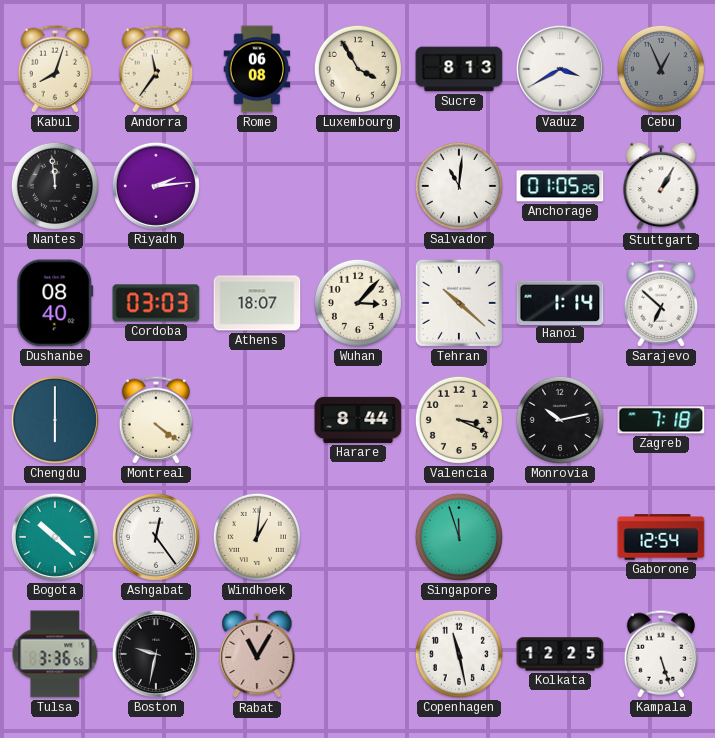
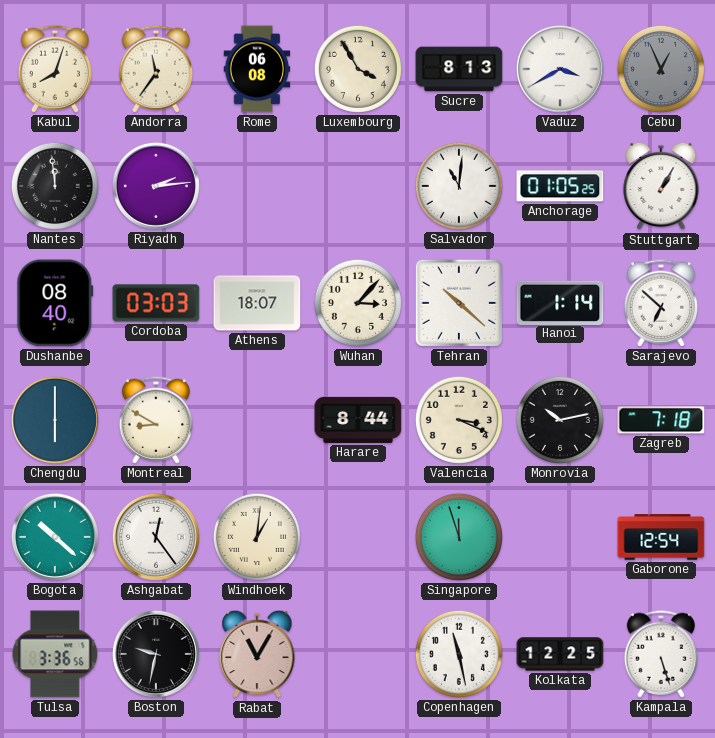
Montreal: 4:21 -> 8:50 (156, 420)
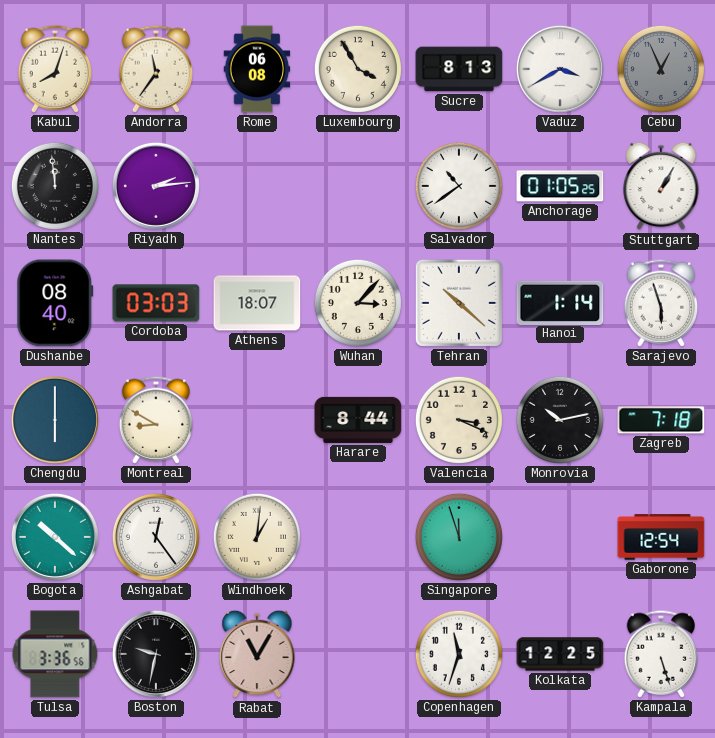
Salvador: 11:01 -> 10:39 (459, 186)
Sarajevo: 6:52 -> 5:57 (661, 303)
Copenhagen: 11:28 -> 11:33 (459, 654)
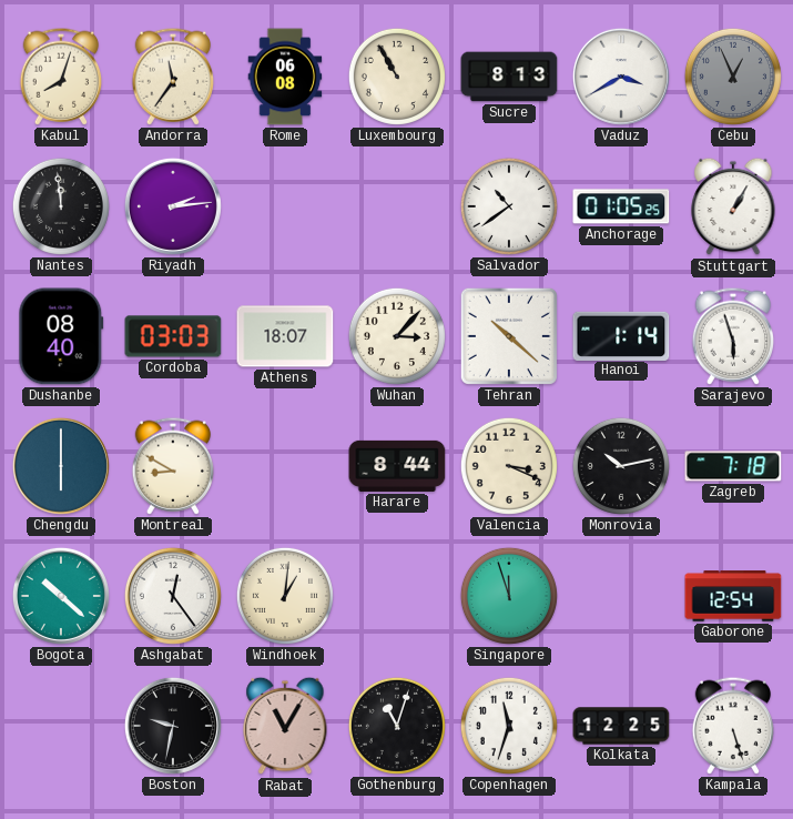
Luxembourg: 3:55 -> 10:55 (397, 77)
Tulsa: 3:36 -> none (55, 654)
Gothenburg: none -> 11:03 (397, 726)
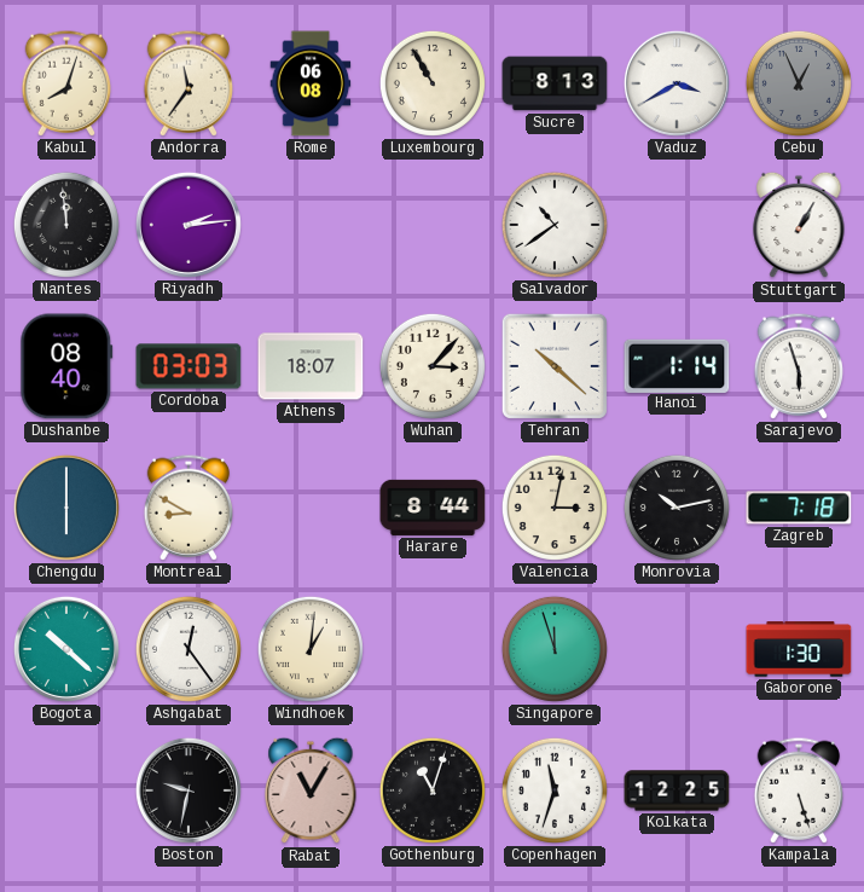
Anchorage: 01:05 -> none (621, 206)
Valencia: 3:19 -> 3:02 (555, 508)
Gaborone: 12:54 -> 1:30 (799, 649)
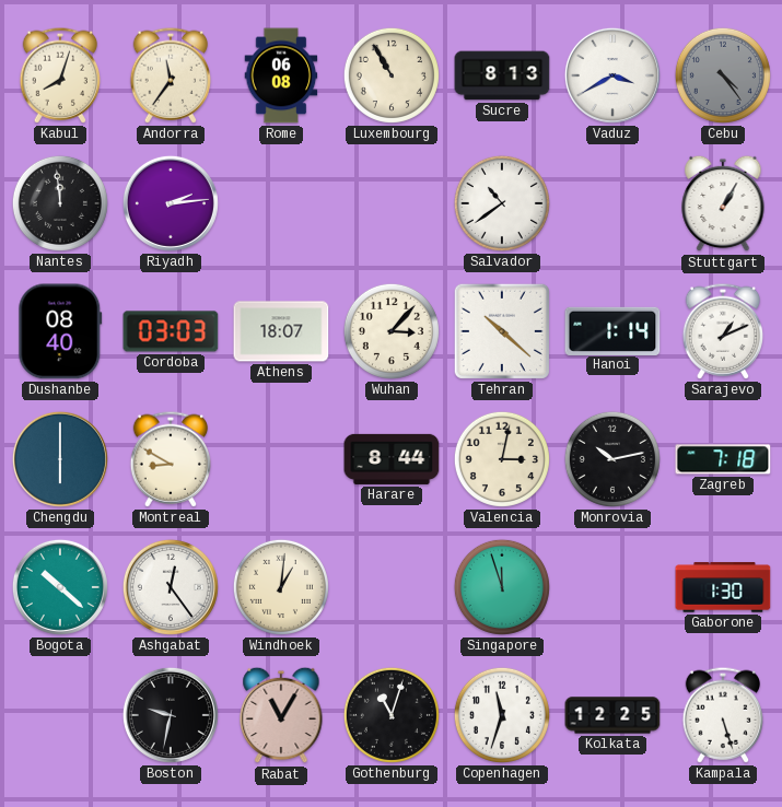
Cebu: 12:56 -> 4:24 (723, 75)
Sarajevo: 5:57 -> 1:11 (723, 331)
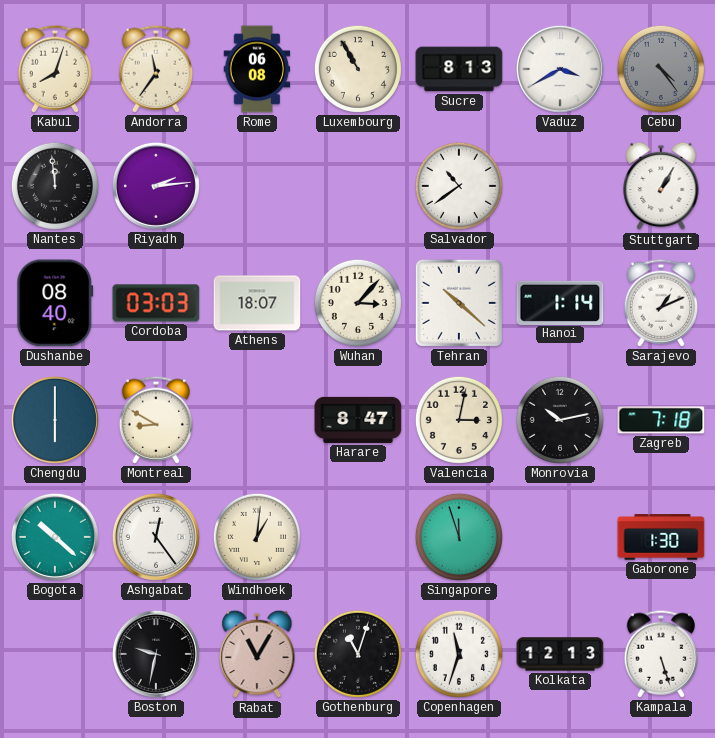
Harare: 8:44 -> 8:47 (358, 420)
Kolkata: 12:25 -> 12:13 (560, 654)
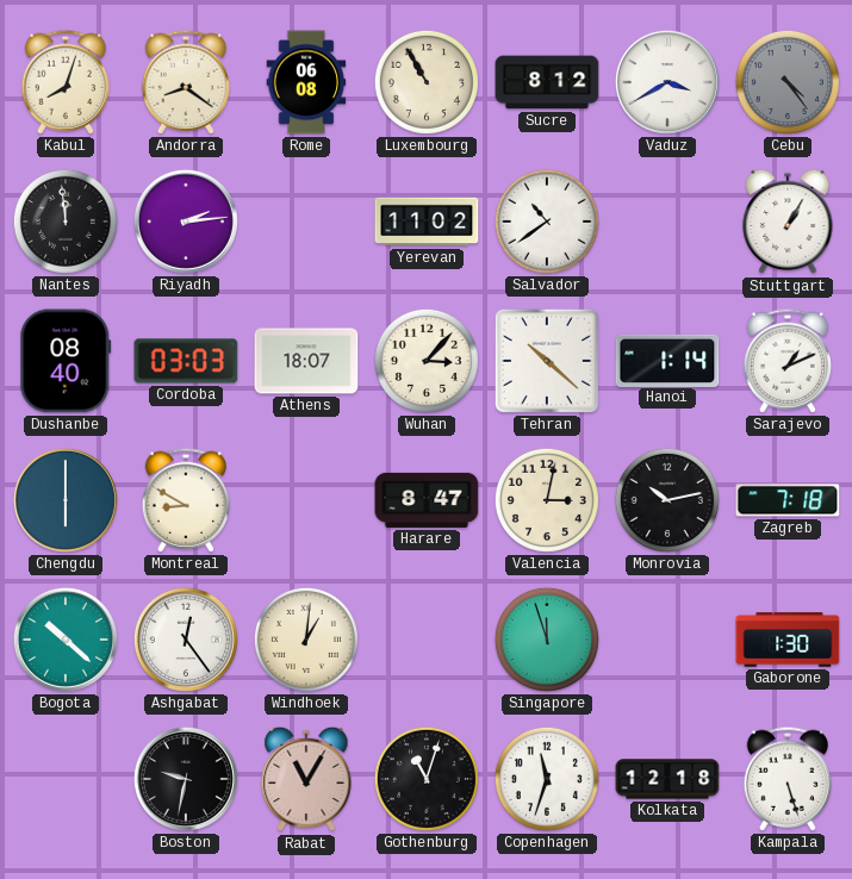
Andorra: 11:36 -> 8:21 (186, 82)
Sucre: 8:13 -> 8:12 (547, 82)
Yerevan: none -> 11:02 (427, 222)
Kolkata: 12:13 -> 12:18 (667, 779)
